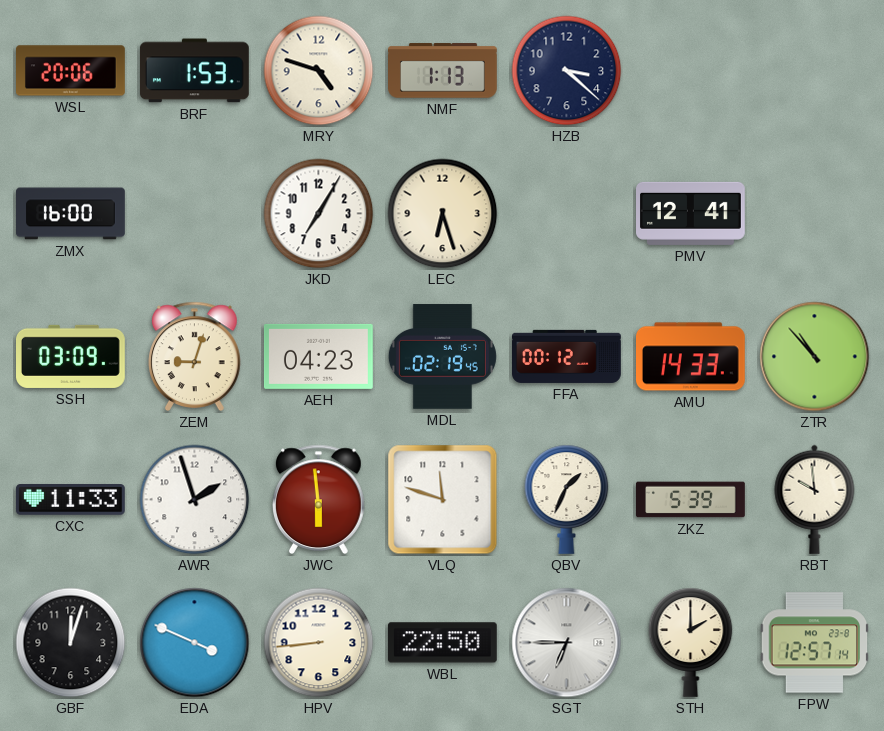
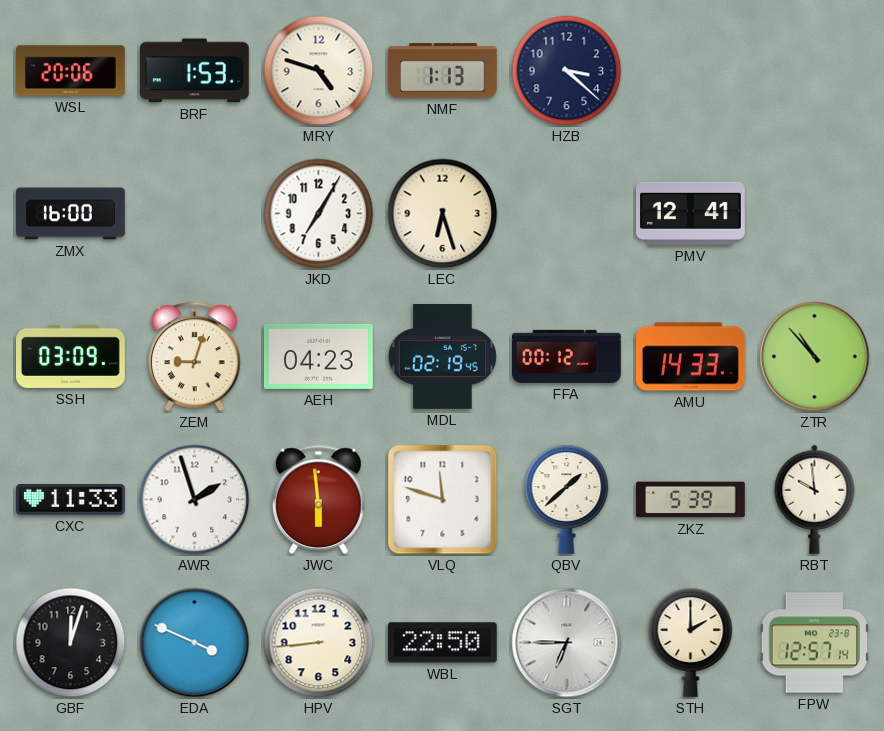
QBV: 1:34 -> 1:38 (567, 499)
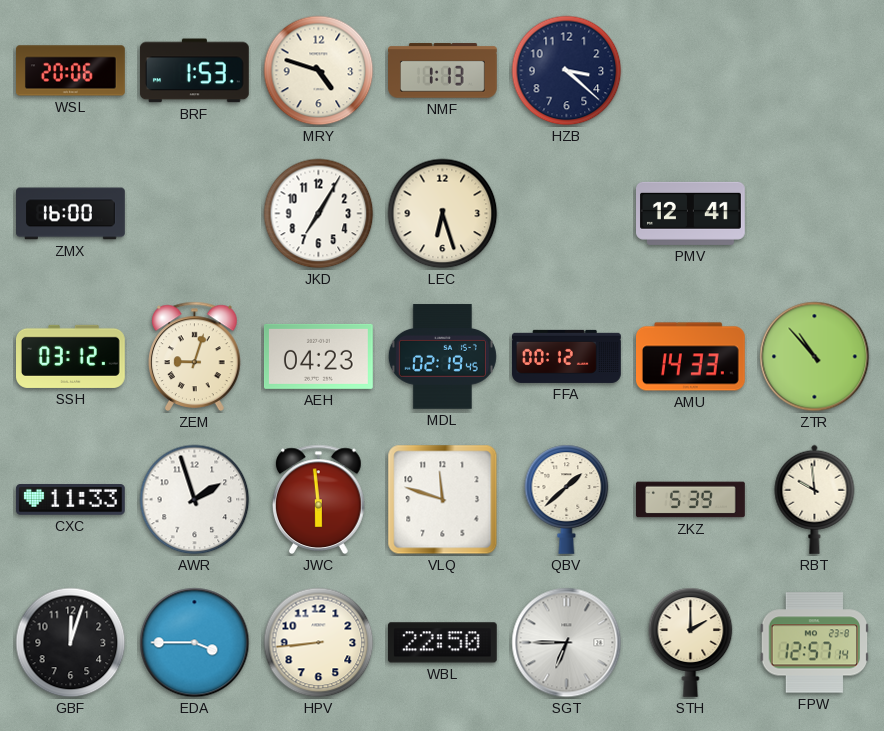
SSH: 03:09 -> 03:12 (71, 356)
EDA: 3:49 -> 3:45 (195, 643)
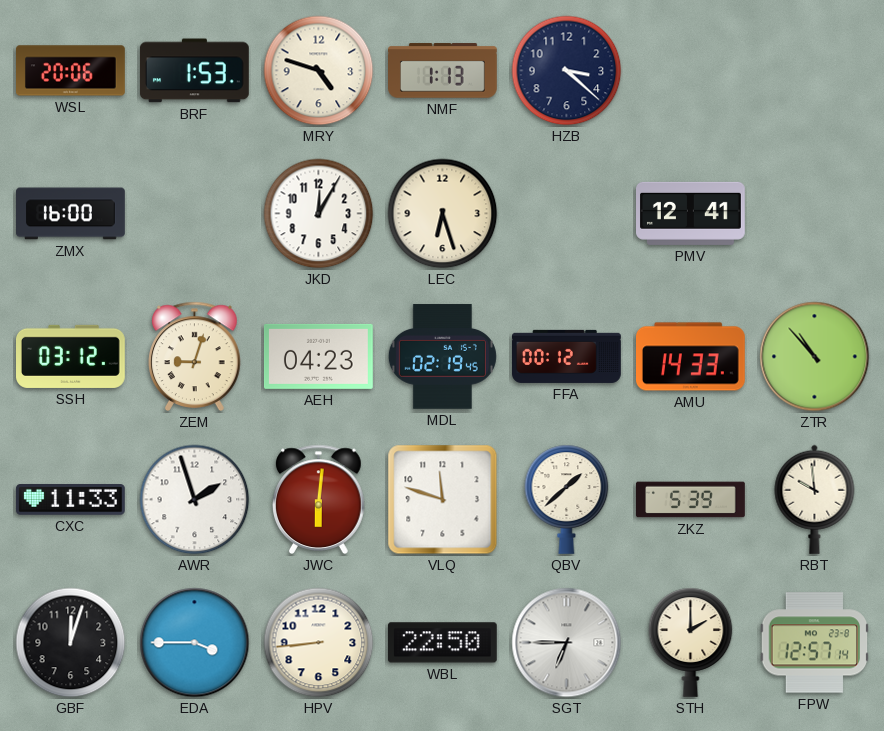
JKD: 7:05 -> 12:05 (319, 214)
JWC: 5:59 -> 6:01 (319, 499)
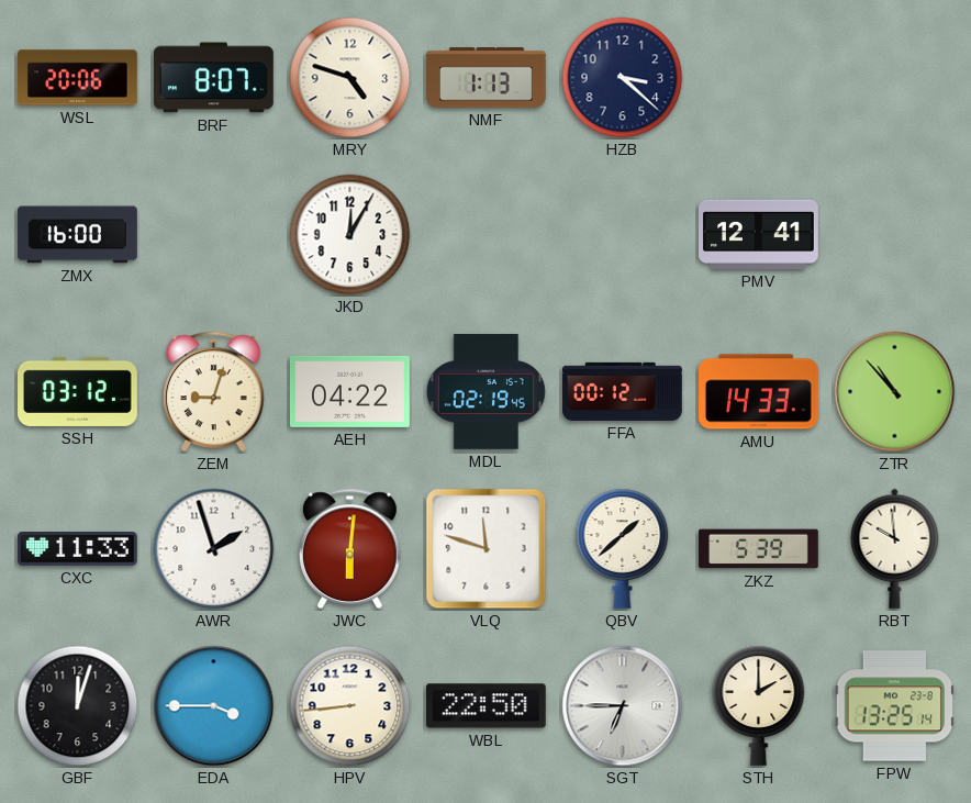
BRF: 1:53 -> 8:07 (213, 78)
LEC: 6:27 -> none (443, 214)
AEH: 04:23 -> 04:22 (349, 391)
FPW: 12:57 -> 13:25 (895, 706)
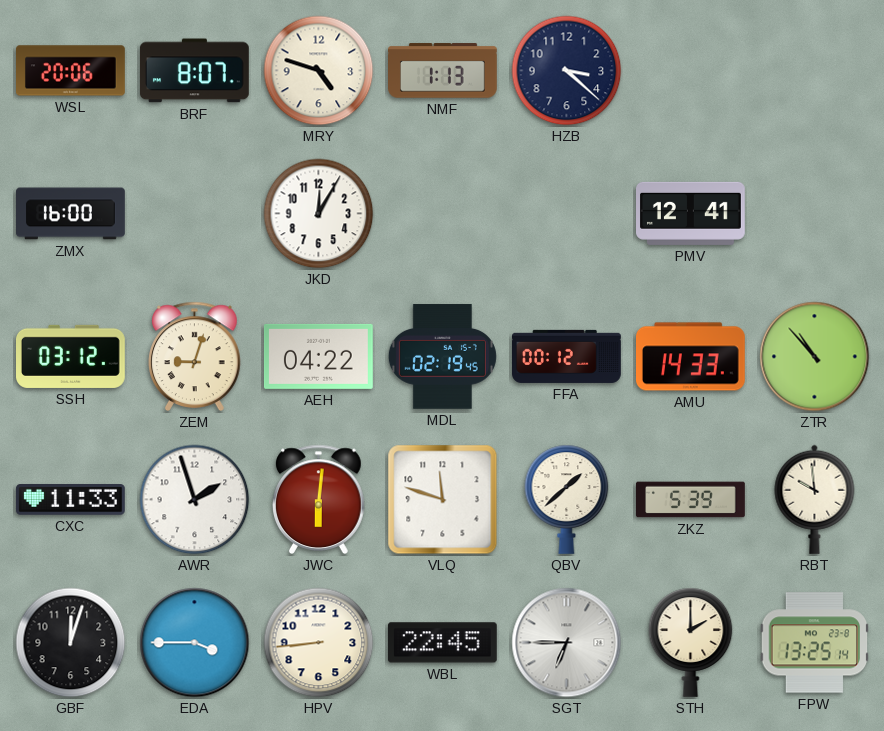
WBL: 22:50 -> 22:45 (442, 643)
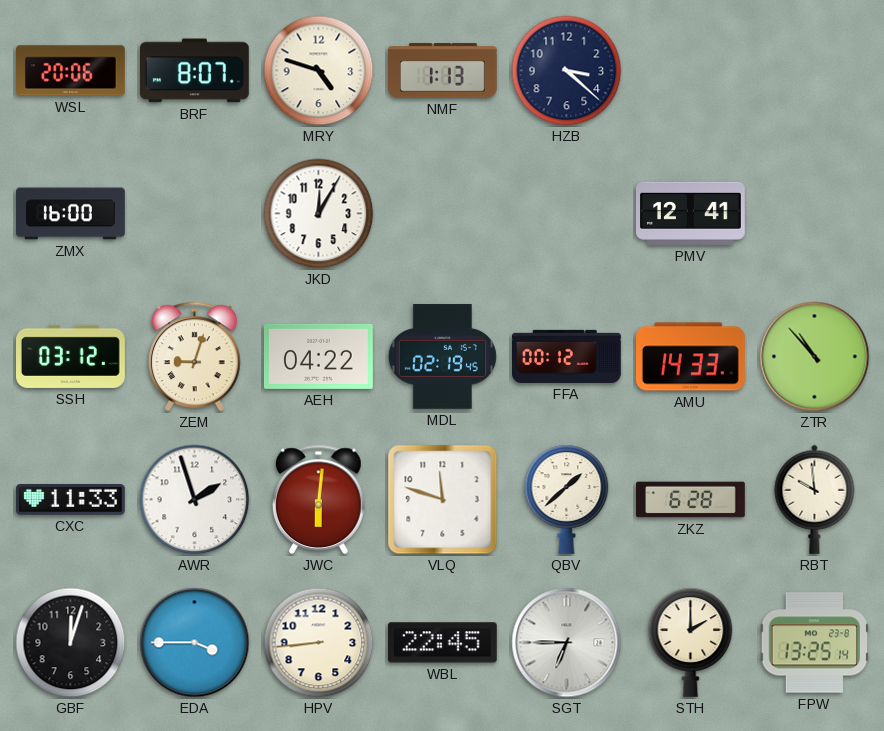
ZKZ: 5:39 -> 6:28 (691, 500)
